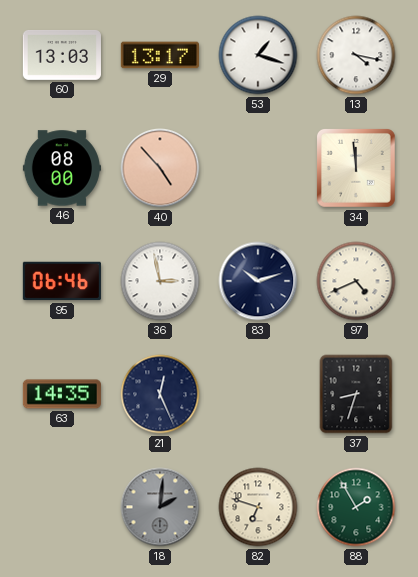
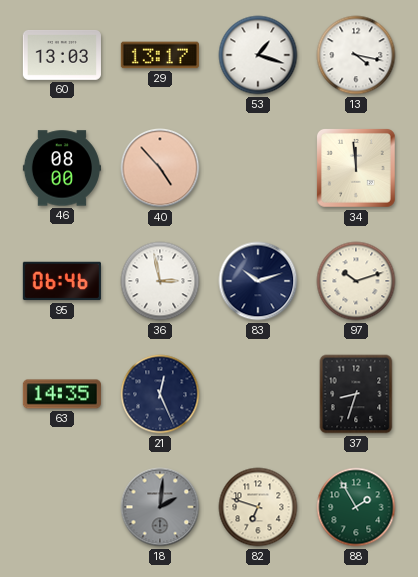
97: 4:41 -> 10:12 (356, 281)
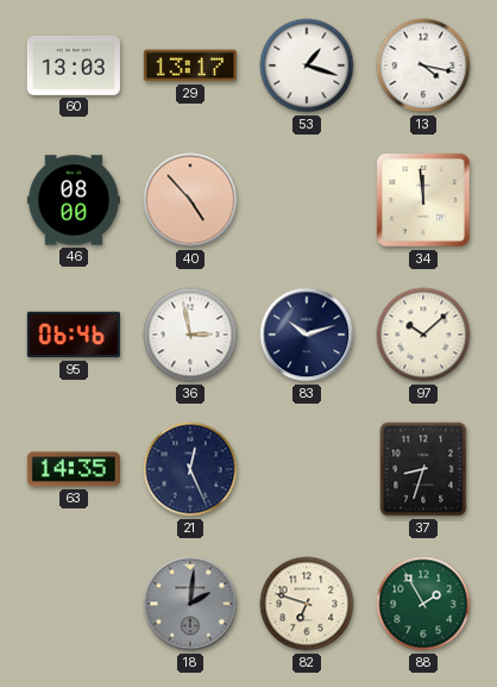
97: 10:12 -> 10:08 (423, 335)
